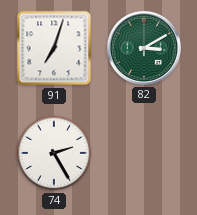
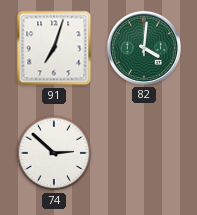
82: 3:10 -> 4:01 (144, 48)
74: 2:25 -> 2:52 (54, 153)
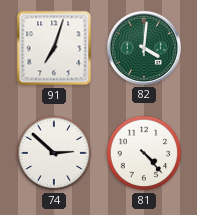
81: none -> 4:23 (144, 153)
